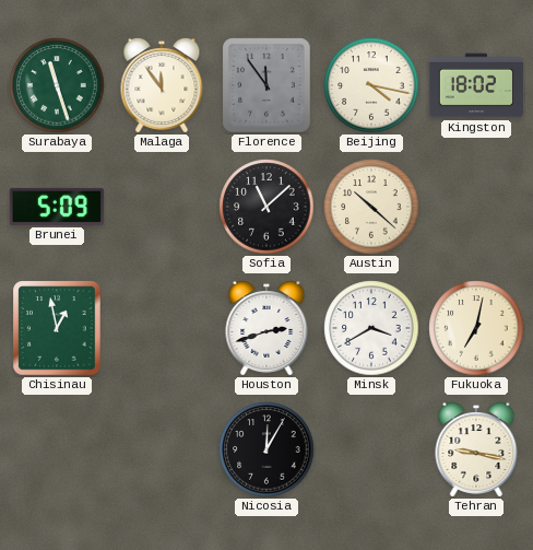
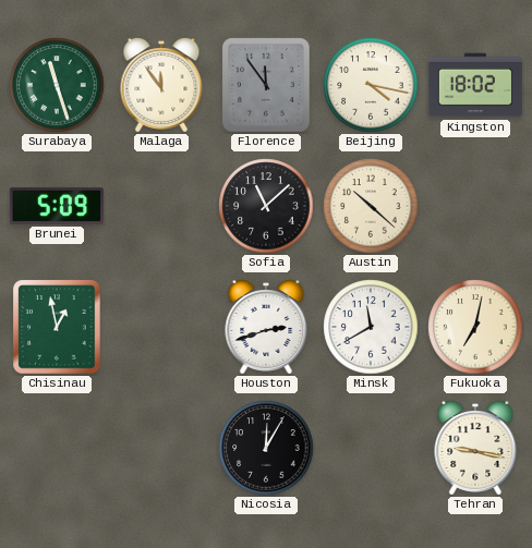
Minsk: 3:40 -> 11:40 (371, 327)
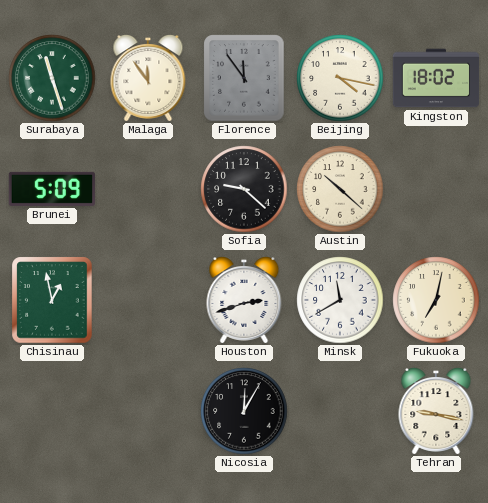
Sofia: 11:08 -> 9:22 (244, 189)
